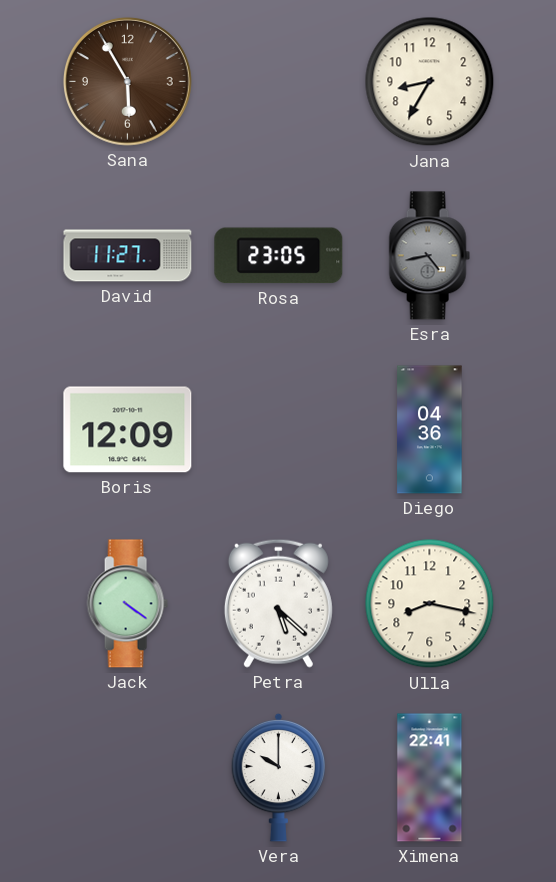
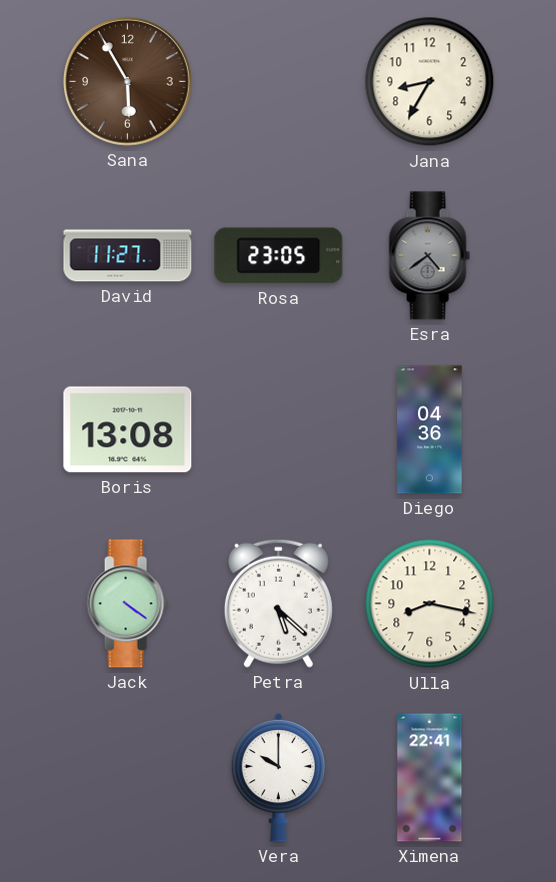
Esra: 4:43 -> 4:39 (429, 256)
Boris: 12:09 -> 13:08 (128, 430)
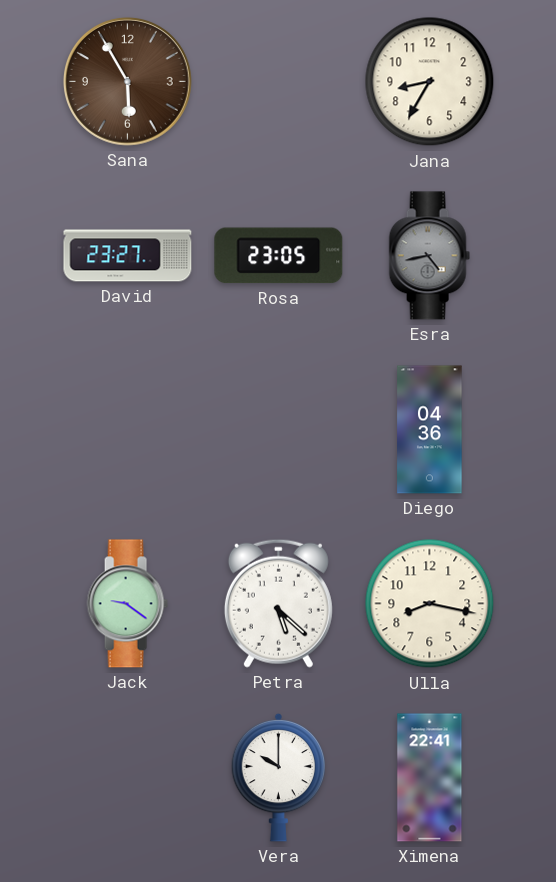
David: 11:27 -> 23:27 (128, 256)
Esra: 4:39 -> 4:43 (429, 256)
Boris: 13:08 -> none (128, 430)
Jack: 4:21 -> 9:21 (127, 604)
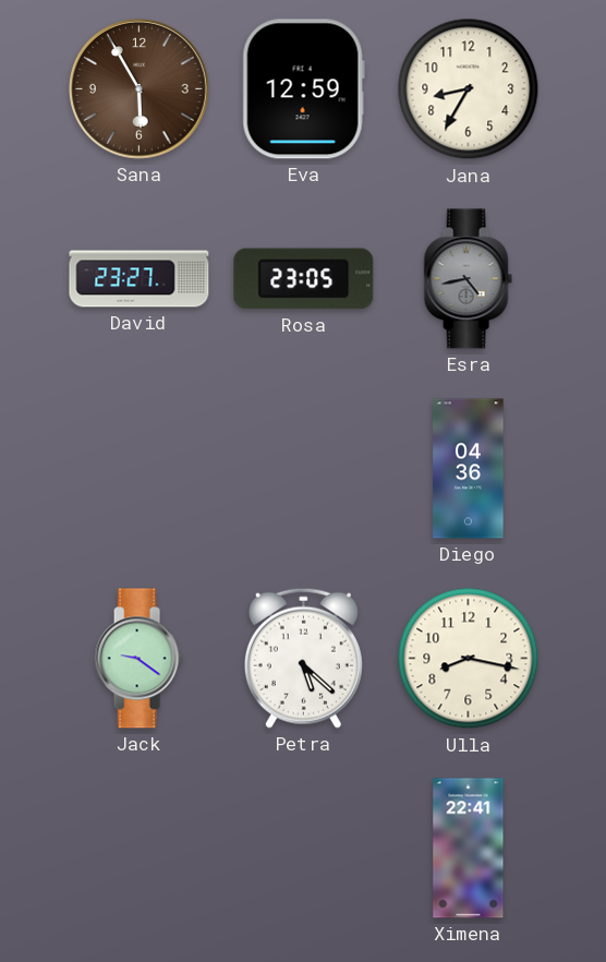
Eva: none -> 12:59 (303, 89)
Vera: 10:00 -> none (279, 777)
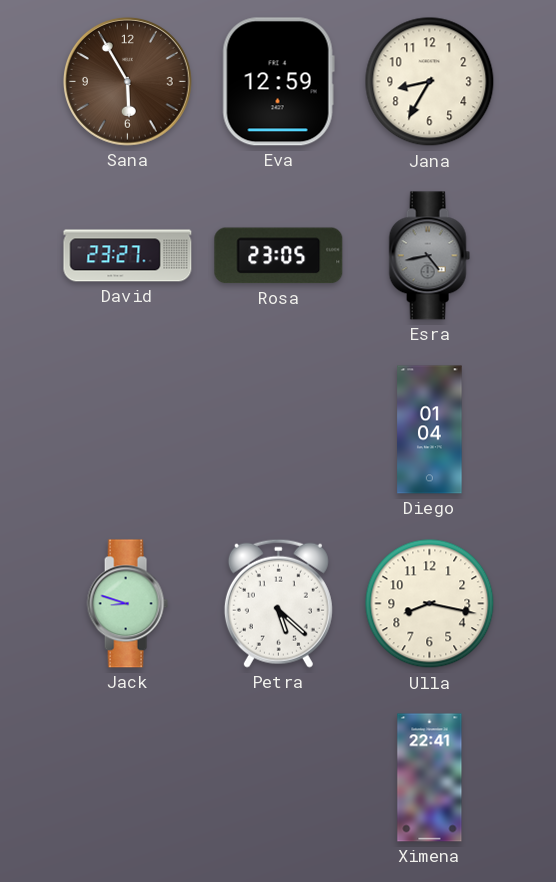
Diego: 04:36 -> 01:04 (430, 430)
Jack: 9:21 -> 8:48 (127, 604)
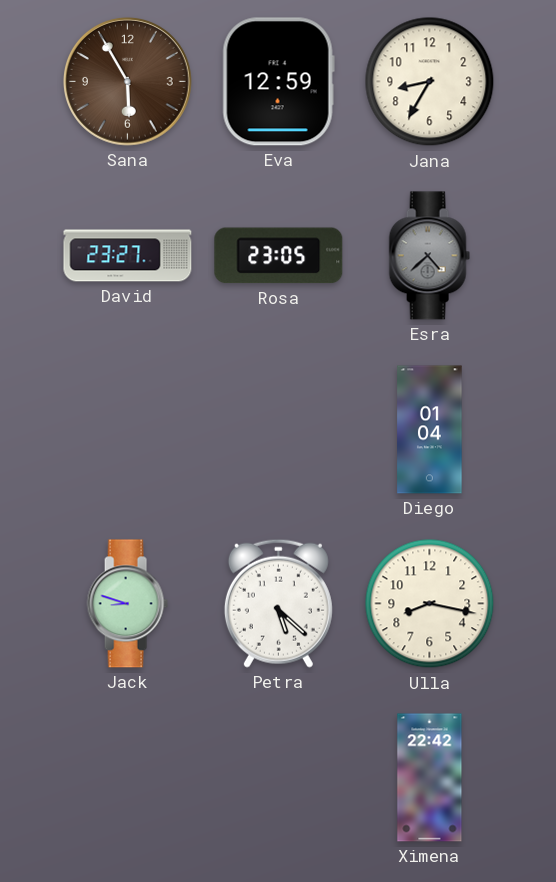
Esra: 4:43 -> 4:38 (429, 256)
Ximena: 22:41 -> 22:42 (430, 778)
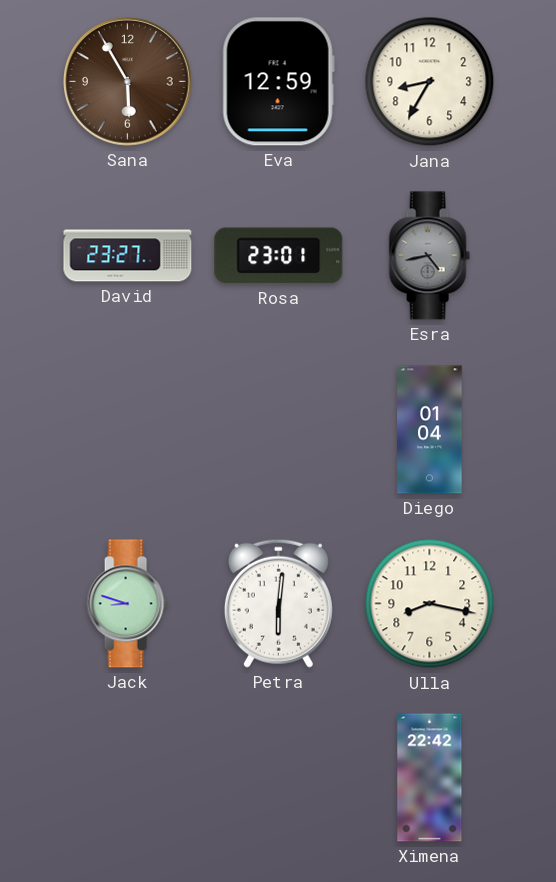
Rosa: 23:05 -> 23:01 (279, 256)
Esra: 4:38 -> 4:43 (429, 256)
Petra: 5:22 -> 6:01 (278, 603)
